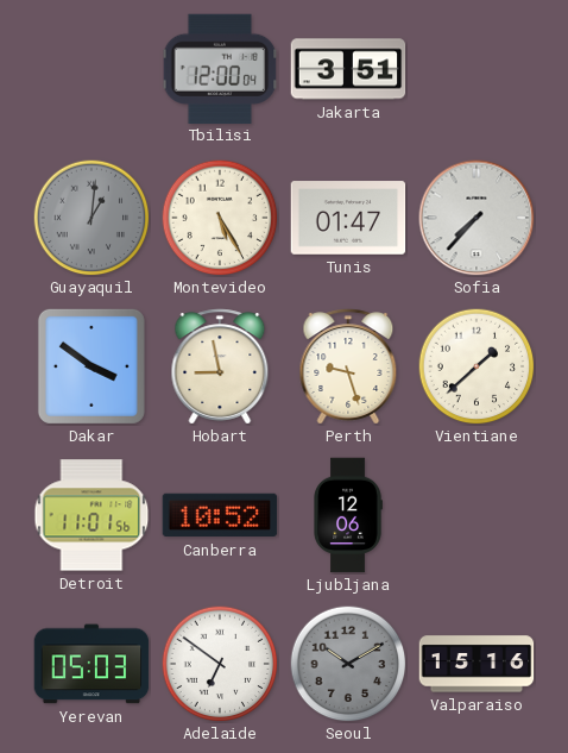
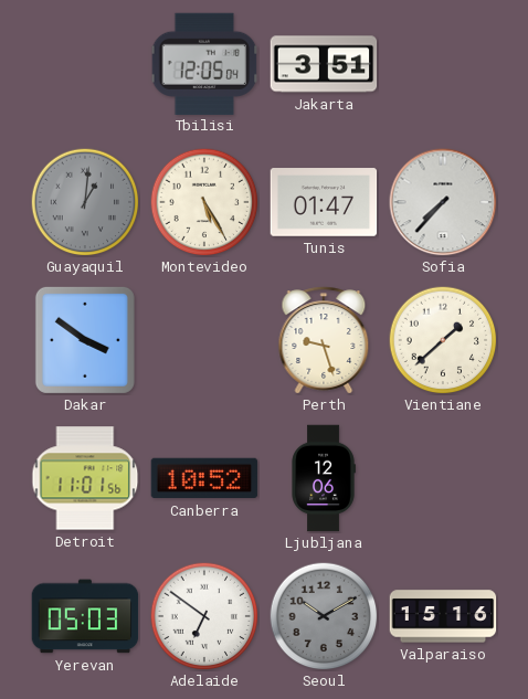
Tbilisi: 12:00 -> 12:05 (204, 63)
Hobart: 8:58 -> none (220, 366)
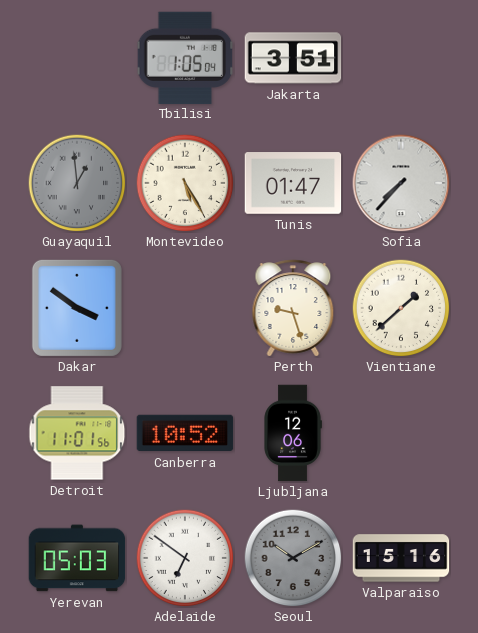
Tbilisi: 12:05 -> 1:05 (185, 57)
Guayaquil: 1:01 -> 12:59 (77, 183)
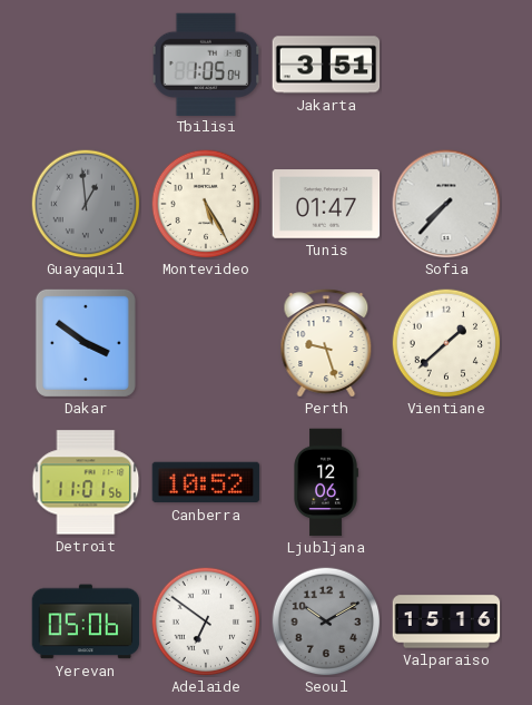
Yerevan: 05:03 -> 05:06 (86, 621)
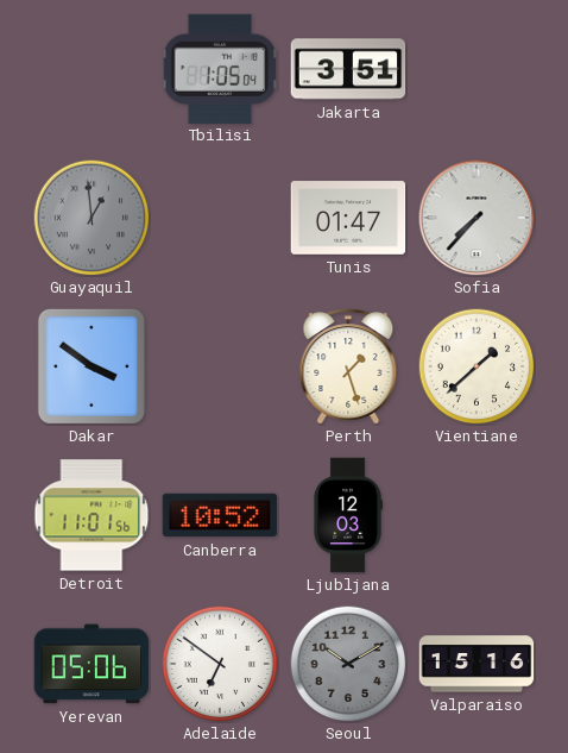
Montevideo: 5:25 -> none (206, 204)
Perth: 9:27 -> 1:27 (348, 366)
Ljubljana: 12:06 -> 12:03 (348, 515)
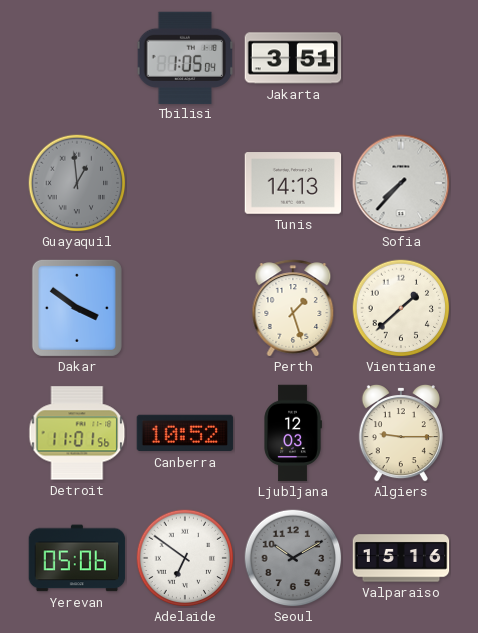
Tunis: 01:47 -> 14:13 (293, 183)
Algiers: none -> 9:15 (401, 434)
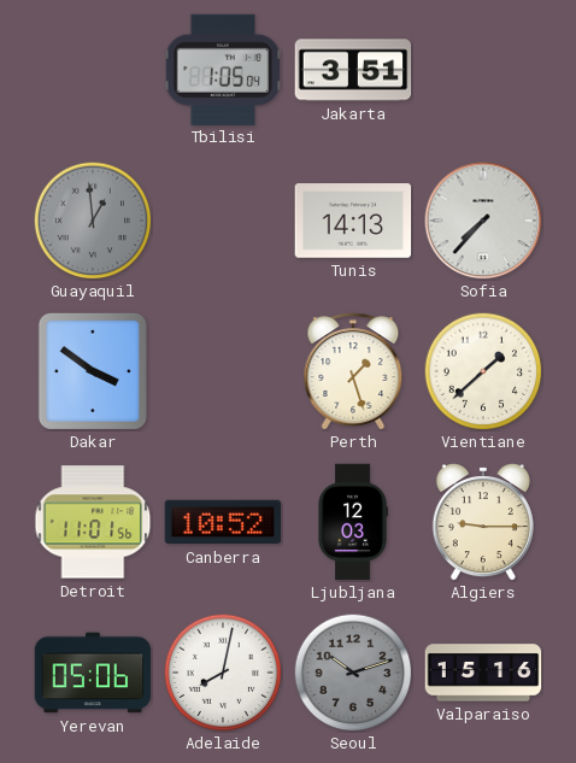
Adelaide: 6:51 -> 8:02 (223, 673)
Seoul: 10:10 -> 10:12 (353, 673)
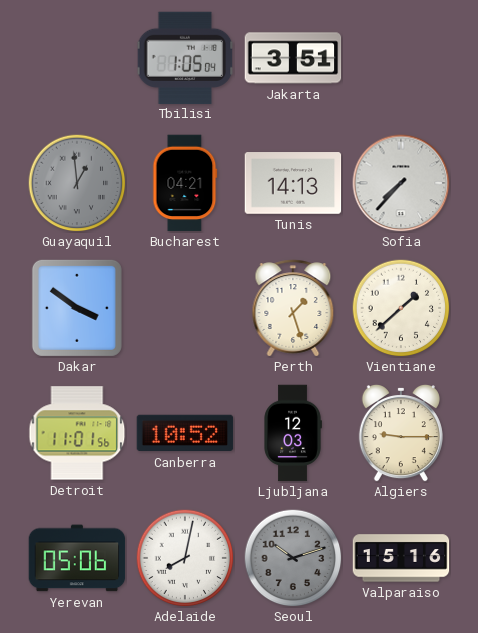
Bucharest: none -> 04:21 (185, 183)
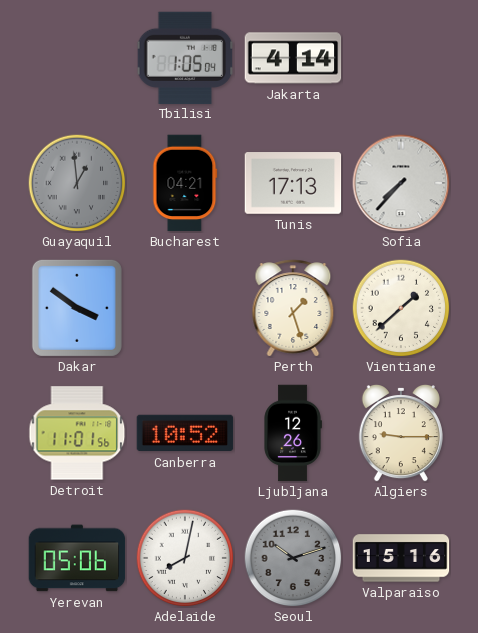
Jakarta: 3:51 -> 4:14 (293, 58)
Tunis: 14:13 -> 17:13 (293, 183)
Ljubljana: 12:03 -> 12:26 (293, 433)
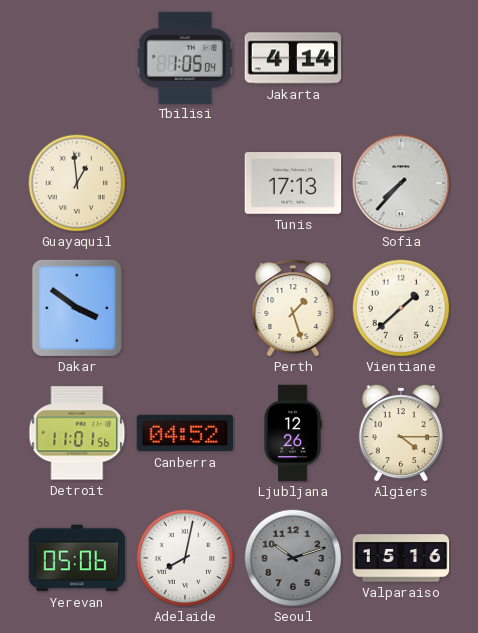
Guayaquil dial: grey -> cream (77, 183)
Bucharest: 04:21 -> none (185, 183)
Canberra: 10:52 -> 04:52 (185, 433)
Algiers: 9:15 -> 4:15 (401, 434)
